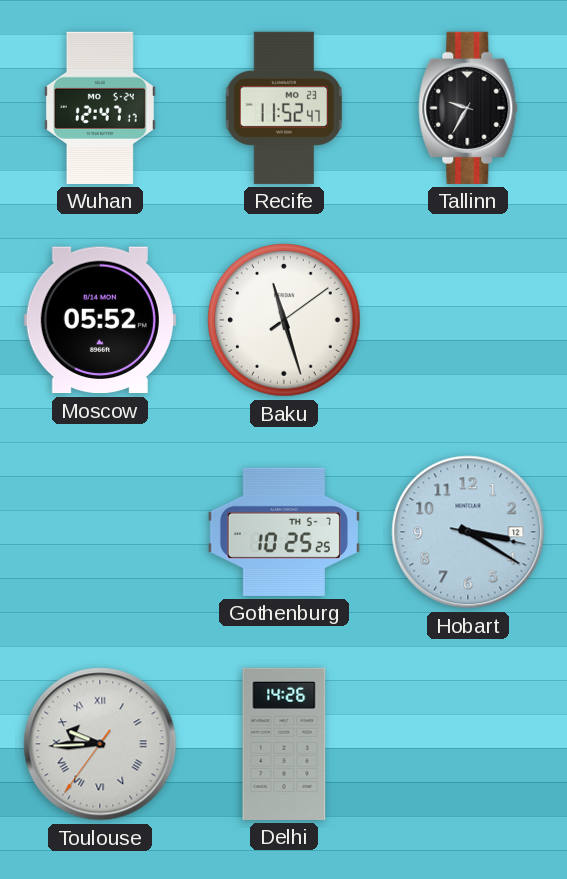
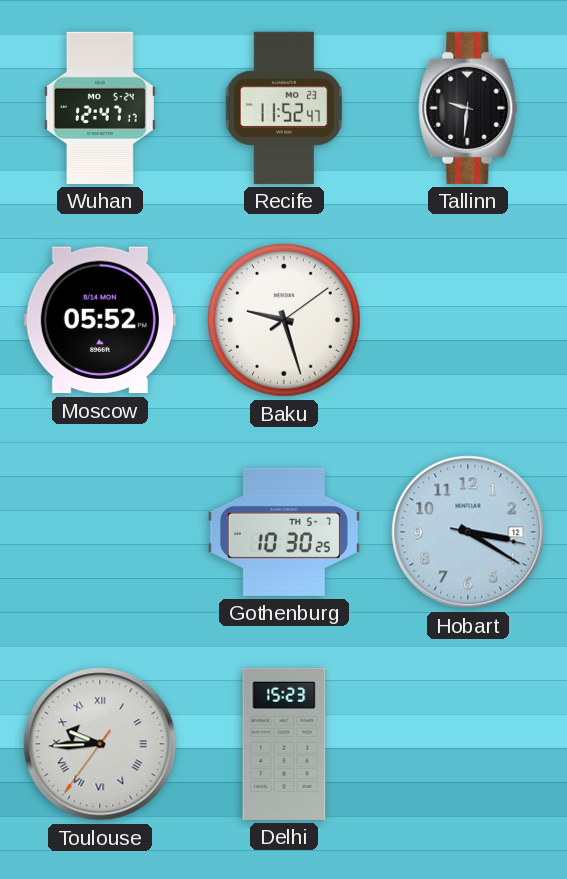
Tallinn: 9:35 -> 9:31 (468, 108)
Baku: 11:27 -> 9:27 (285, 321)
Gothenburg: 10:25 -> 10:30 (284, 532)
Delhi: 14:26 -> 15:23 (284, 744)
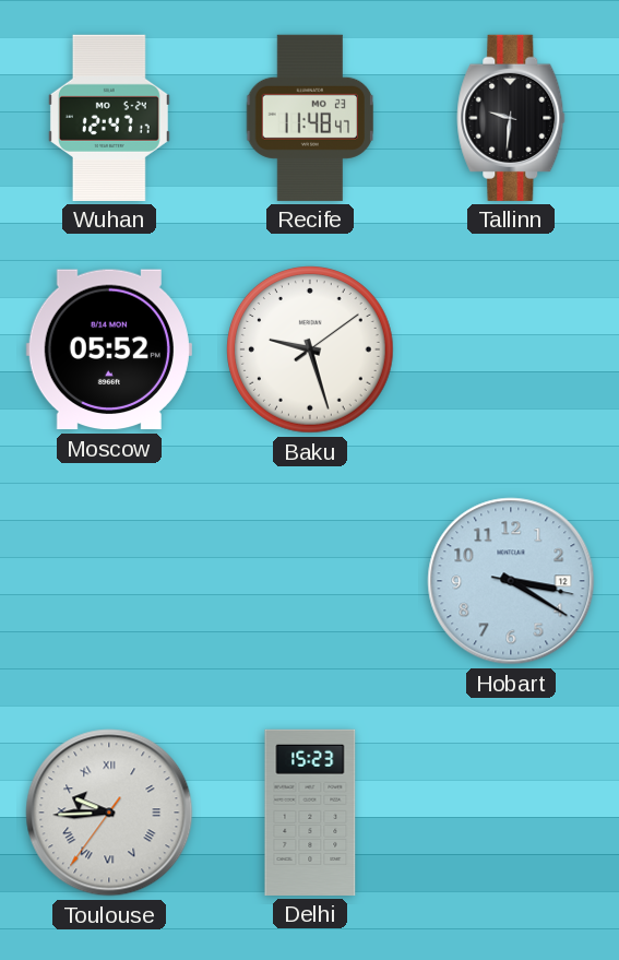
Recife: 11:52 -> 11:48 (310, 118)
Gothenburg: 10:30 -> none (284, 532)
